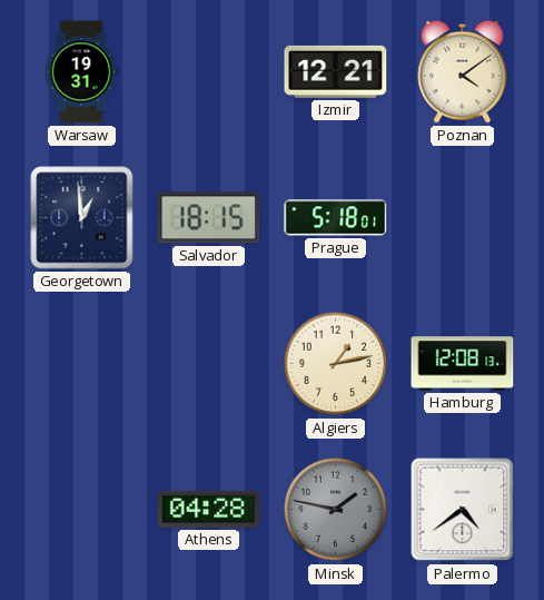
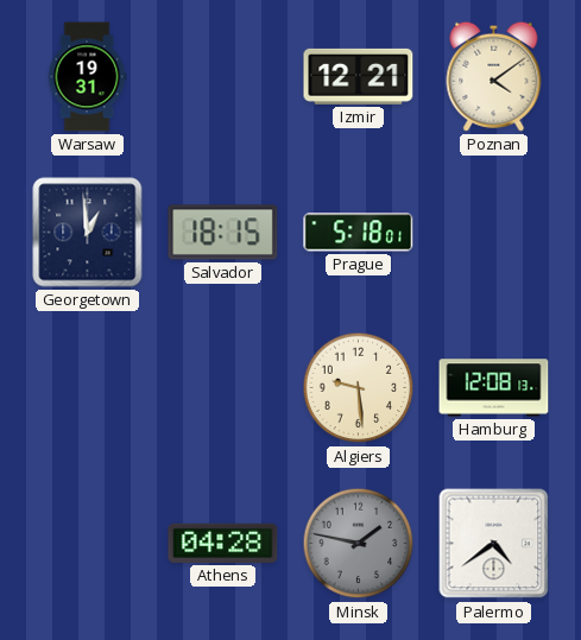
Algiers: 1:13 -> 9:29 (359, 388)
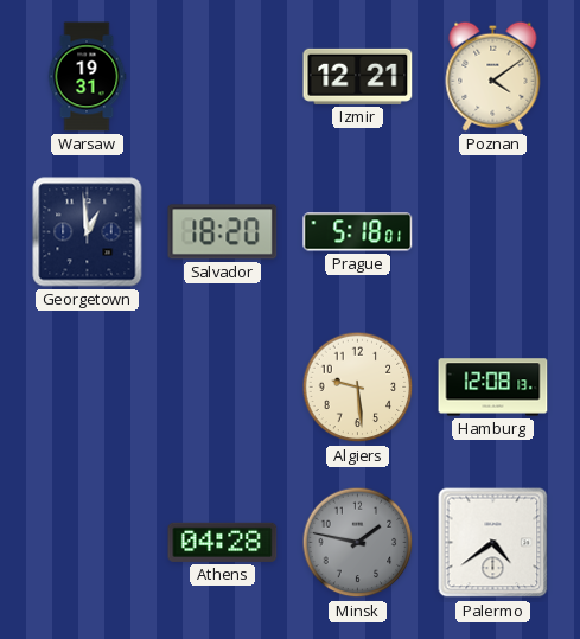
Salvador: 18:15 -> 18:20 (223, 232)
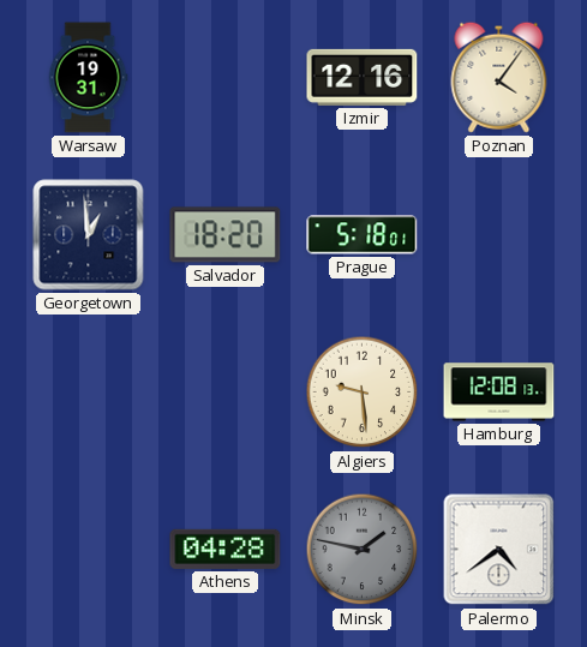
Izmir: 12:21 -> 12:16 (363, 77)
Poznan: 4:09 -> 4:06 (499, 77)
